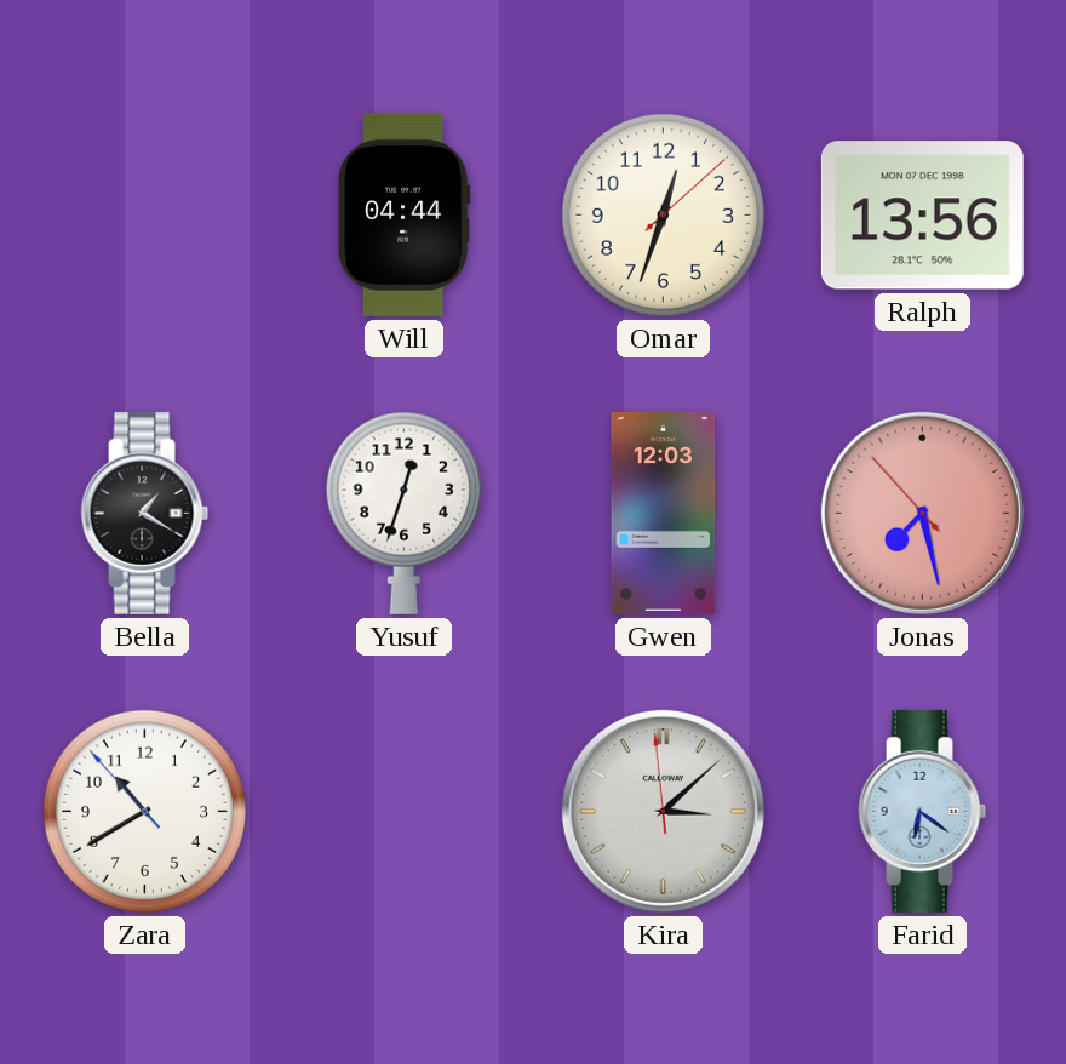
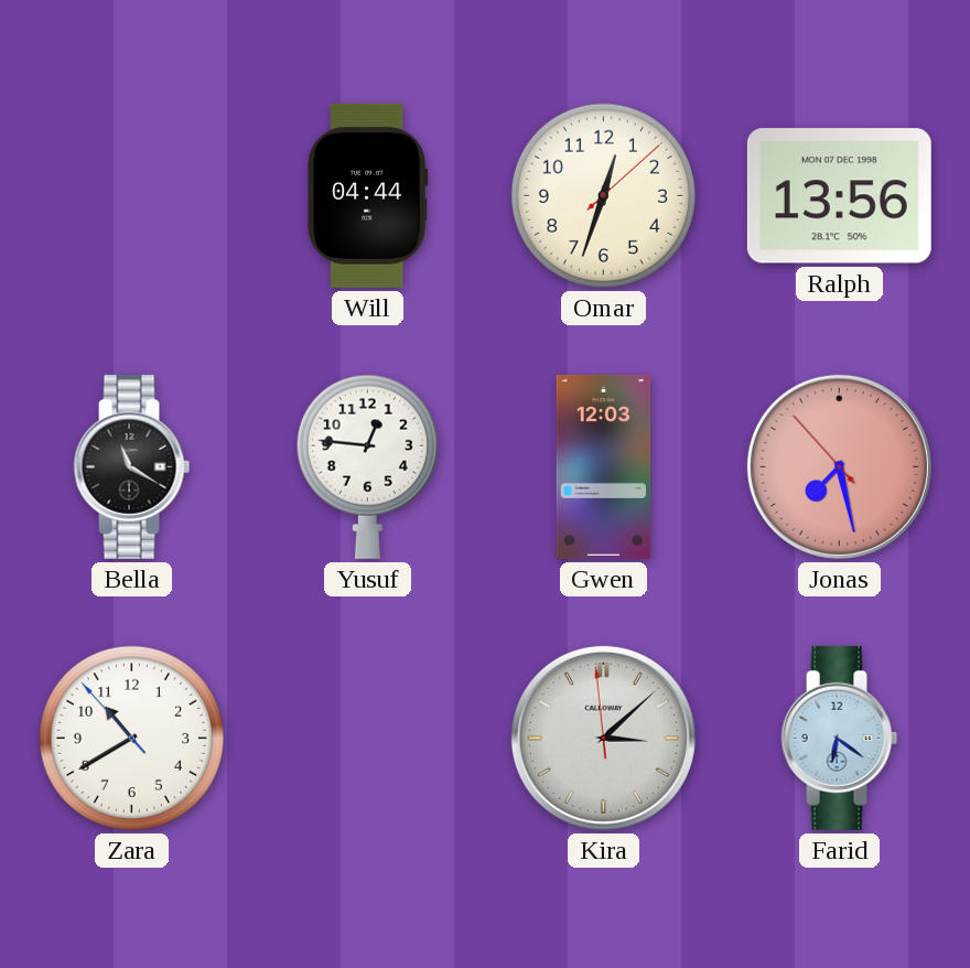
Bella: 1:20 -> 11:20 (132, 466)
Yusuf: 12:33 -> 12:46 (367, 466)
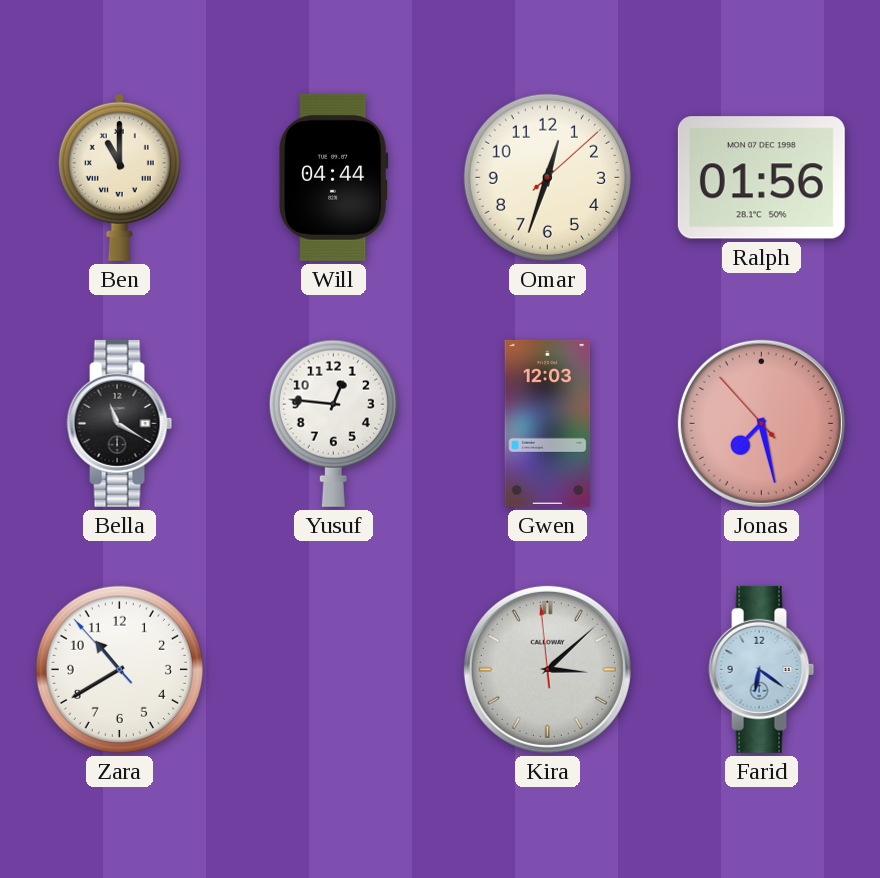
Ben: none -> 11:00 (119, 177)
Ralph: 13:56 -> 01:56 (761, 178)
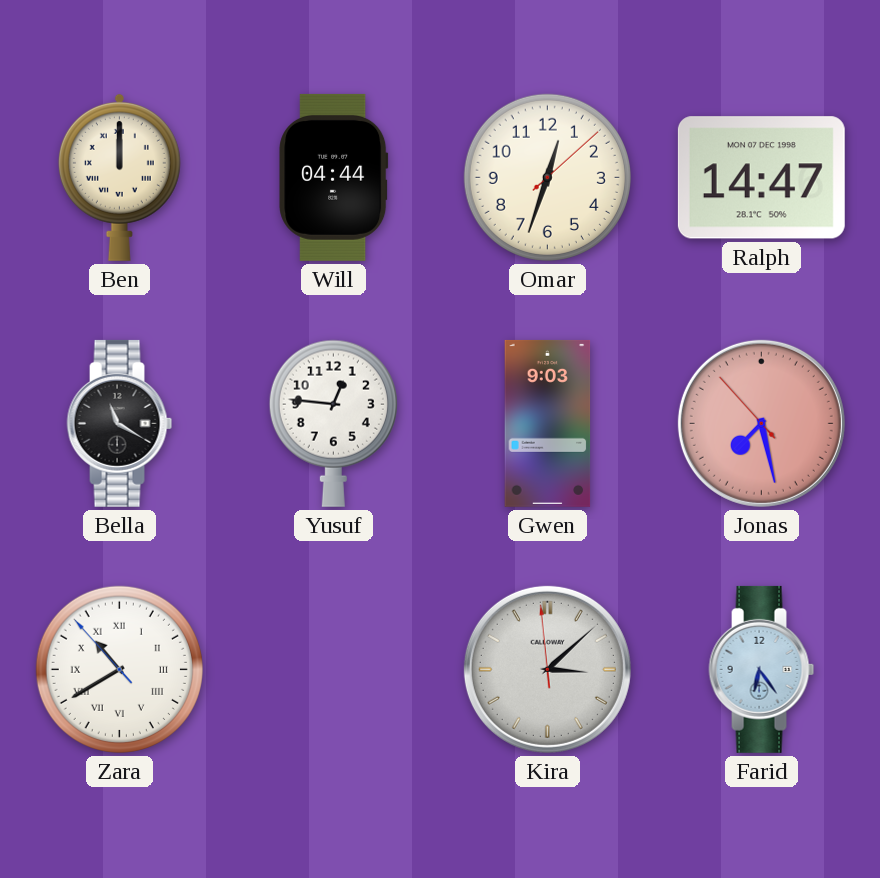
Ben: 11:00 -> 12:00 (119, 177)
Ralph: 01:56 -> 14:47 (761, 178)
Gwen: 12:03 -> 9:03 (548, 423)
Zara numerals: Arabic -> Roman (119, 669)
Farid: 6:21 -> 6:24 (762, 669)
